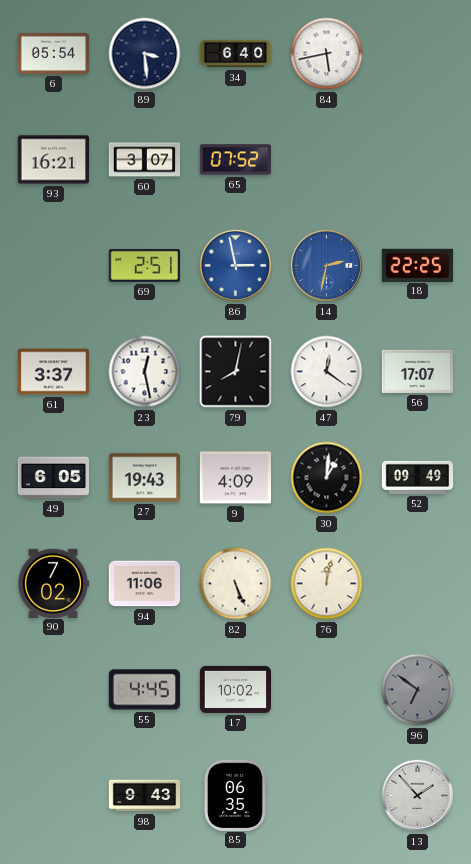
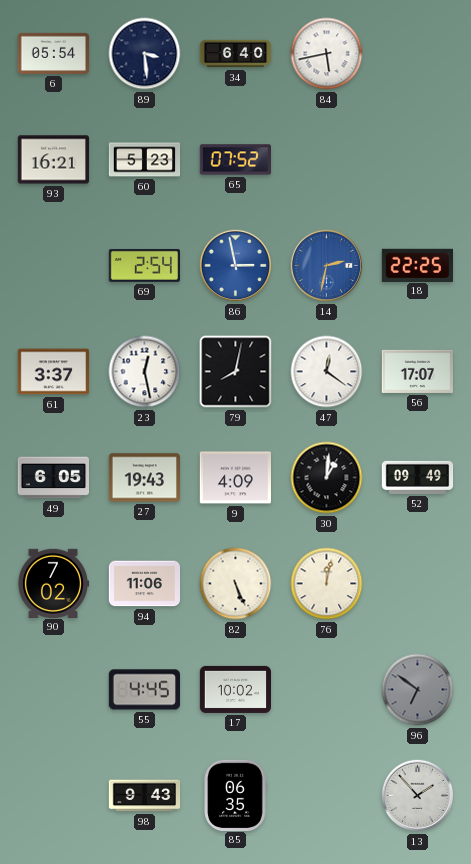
60: 3:07 -> 5:23 (145, 160)
69: 2:51 -> 2:54 (144, 265)
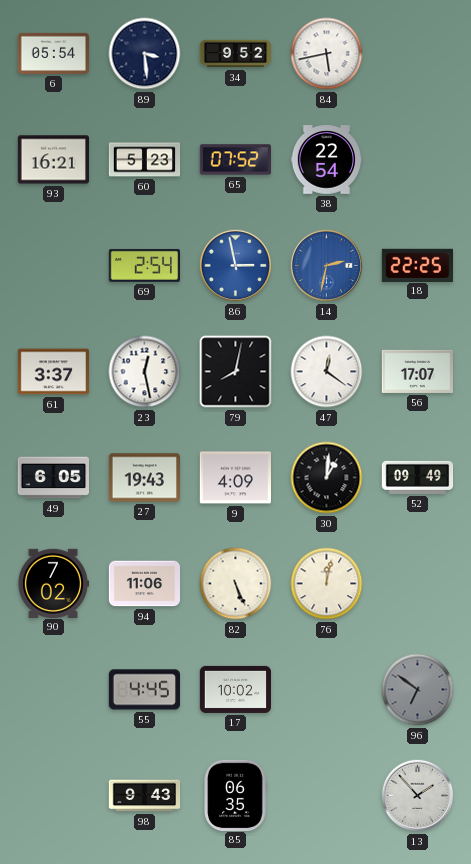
34: 6:40 -> 9:52 (236, 54)
38: none -> 22:54 (327, 160)
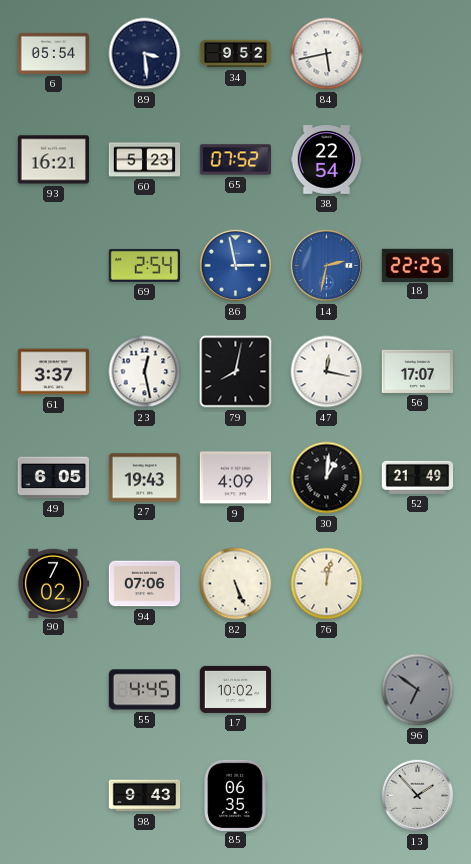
47: 12:21 -> 12:17 (327, 372)
52: 09:49 -> 21:49 (418, 477)
94: 11:06 -> 07:06 (145, 584)
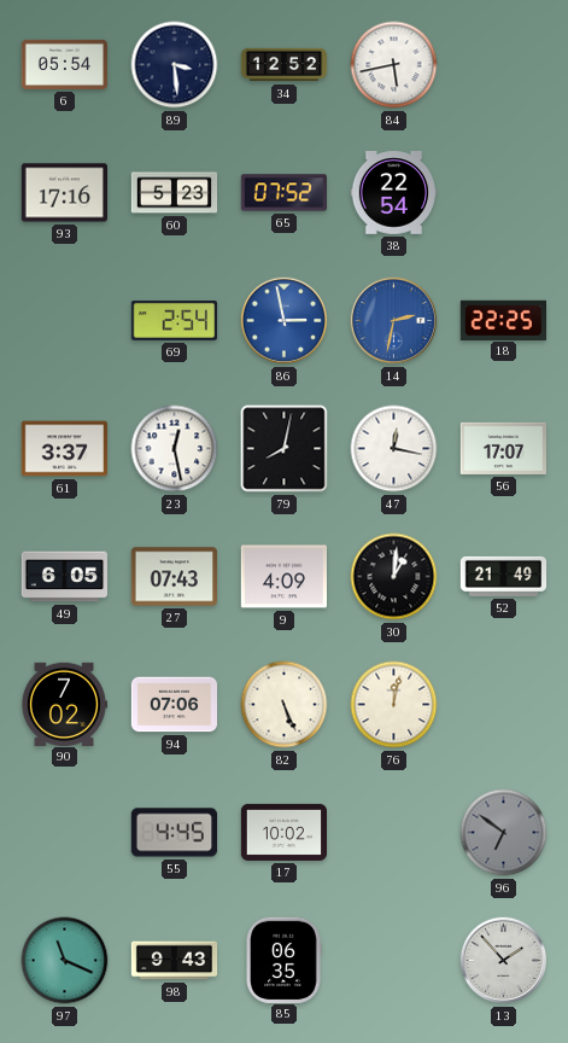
34: 9:52 -> 12:52 (285, 65)
93: 16:21 -> 17:16 (64, 193)
27: 19:43 -> 07:43 (174, 577)
97: none -> 11:19 (65, 961)
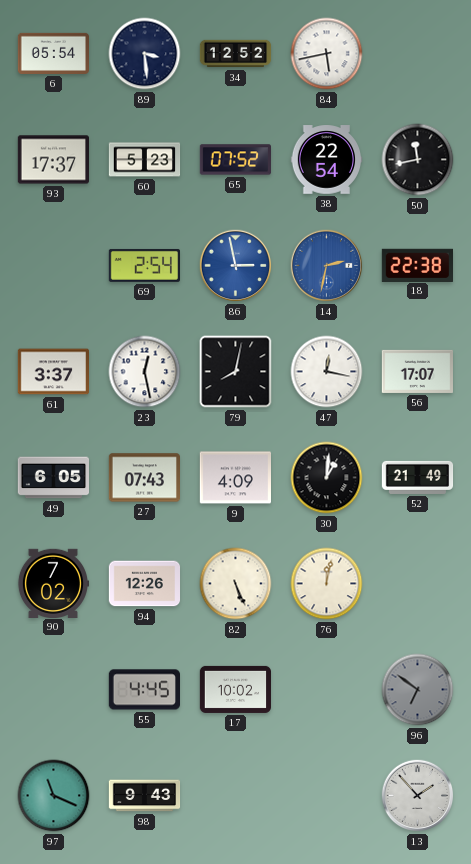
93: 17:16 -> 17:37 (53, 160)
50: none -> 11:43 (418, 160)
18: 22:25 -> 22:38 (417, 265)
94: 07:06 -> 12:26 (145, 584)
85: 06:35 -> none (283, 960)
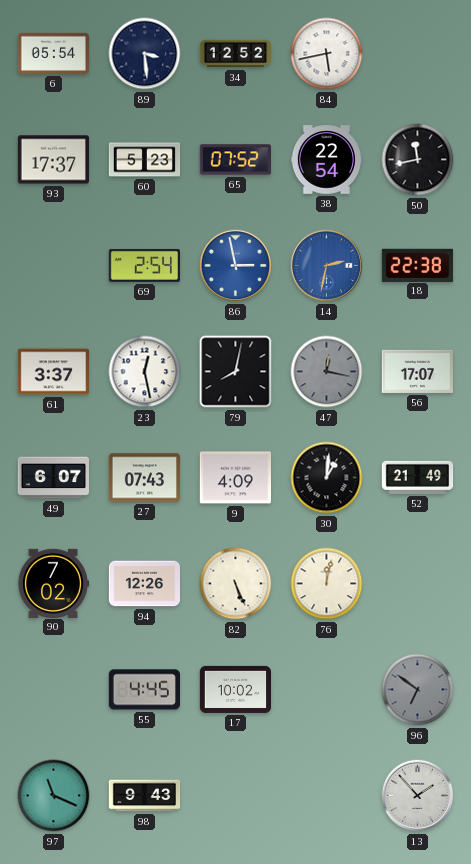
47 dial: white -> grey (327, 372)
49: 6:05 -> 6:07 (53, 478)
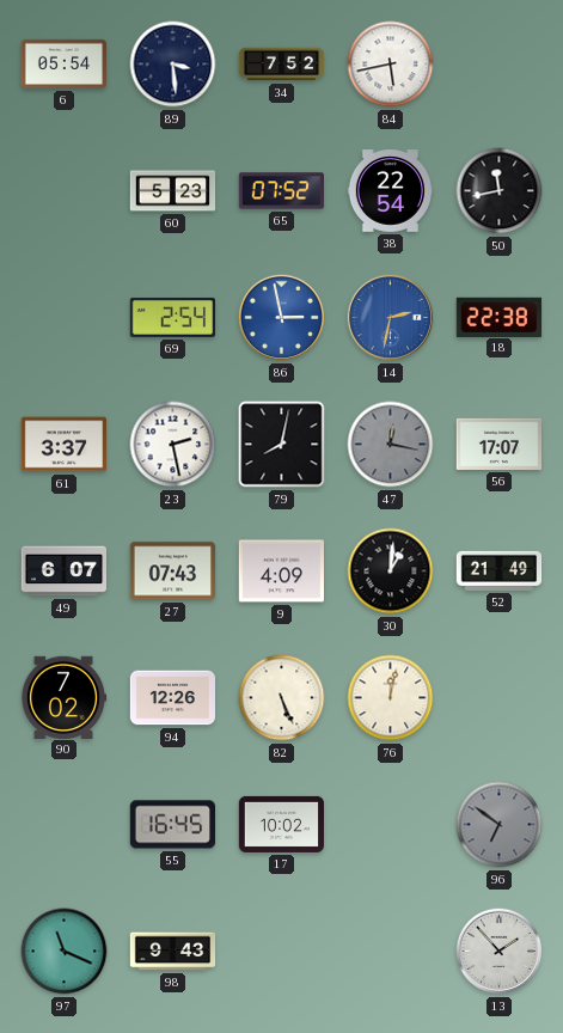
34: 12:52 -> 7:52 (282, 65)
93: 17:37 -> none (53, 160)
23: 12:28 -> 2:28 (173, 445)
55: 4:45 -> 16:45 (172, 825)
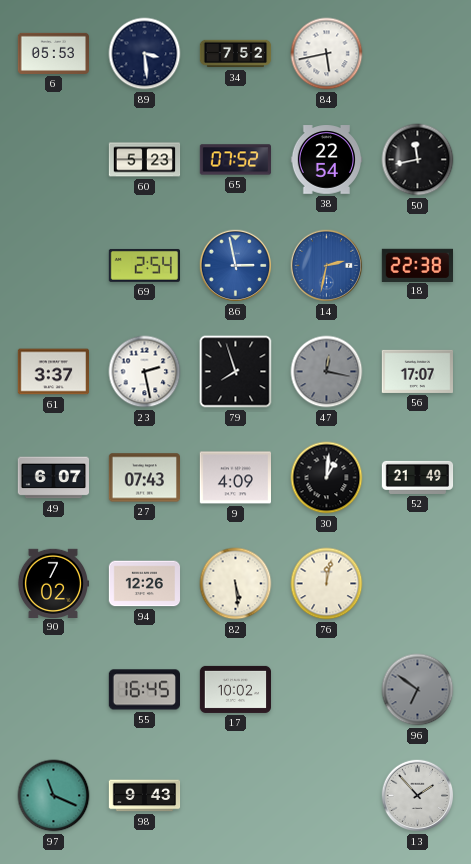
6: 05:54 -> 05:53 (53, 53)
79: 8:02 -> 7:57 (236, 372)
82: 5:26 -> 5:29 (236, 584)
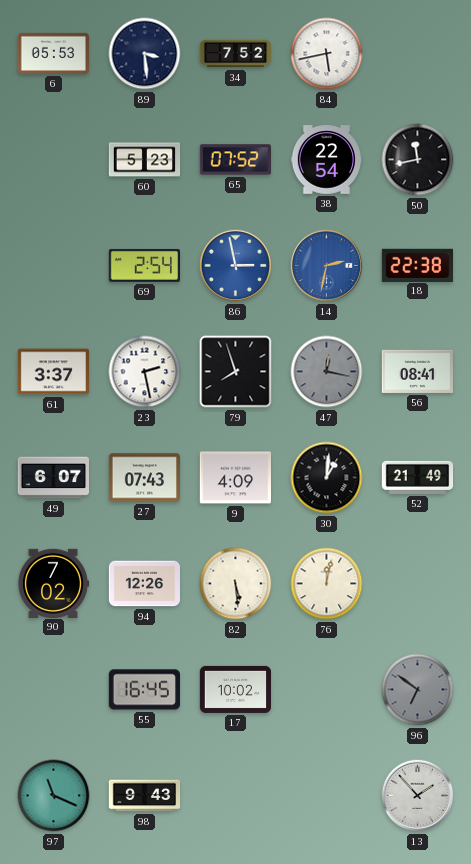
56: 17:07 -> 08:41 (417, 371)
